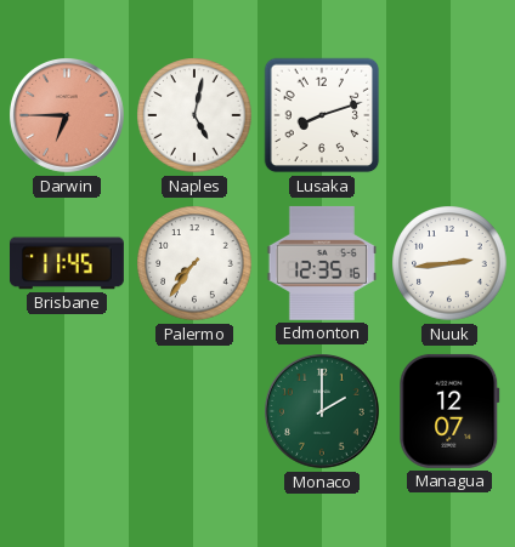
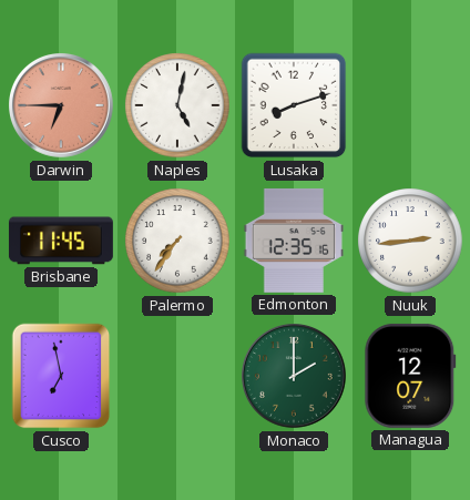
Cusco: none -> 6:58 (61, 376)
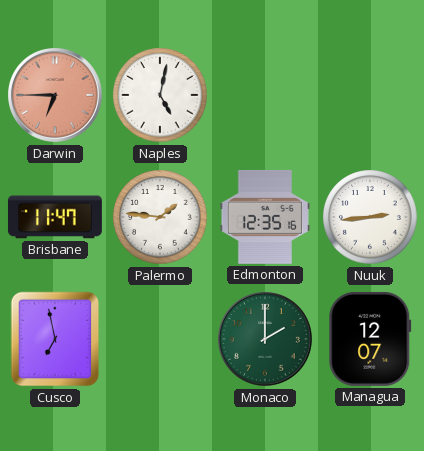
Lusaka: 8:12 -> none (294, 105)
Brisbane: 11:45 -> 11:47 (55, 217)
Palermo: 7:36 -> 1:46 (160, 217)
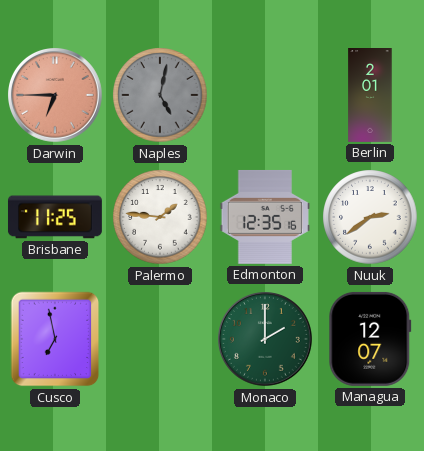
Naples dial: white -> grey (160, 95)
Berlin: none -> 2:01 (370, 96)
Brisbane: 11:47 -> 11:25 (55, 217)
Nuuk: 2:44 -> 2:39 (370, 217)
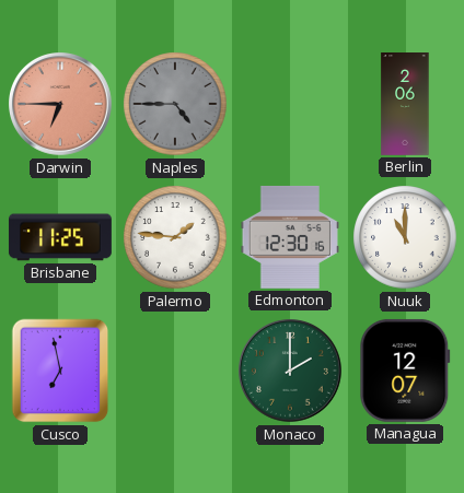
Naples: 5:02 -> 4:45 (175, 104)
Berlin: 2:01 -> 2:06 (405, 105)
Edmonton: 12:35 -> 12:30 (290, 237)
Nuuk: 2:39 -> 11:00 (405, 237)
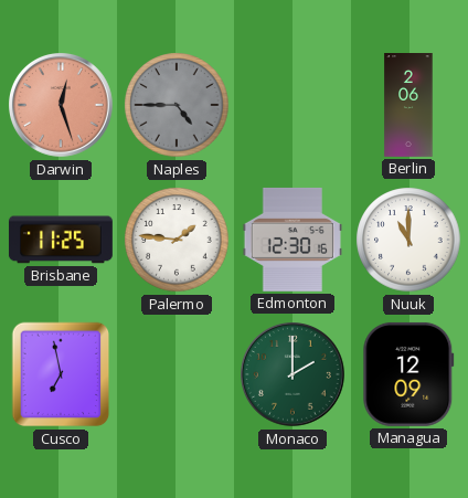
Darwin: 6:45 -> 12:27 (62, 106)
Managua: 12:07 -> 12:09 (408, 374)
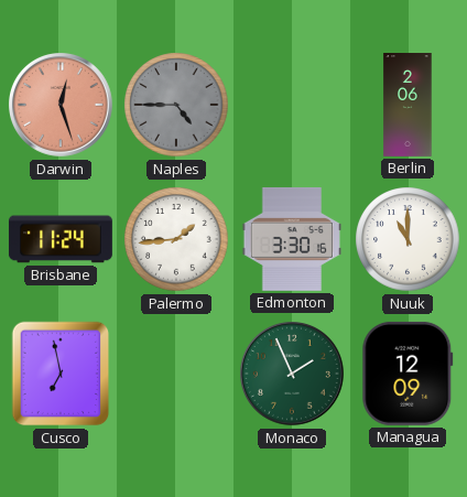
Brisbane: 11:25 -> 11:24 (61, 239)
Palermo: 1:46 -> 1:44 (176, 239)
Edmonton: 12:30 -> 3:30 (292, 239)
Monaco: 2:00 -> 1:56 (293, 375)
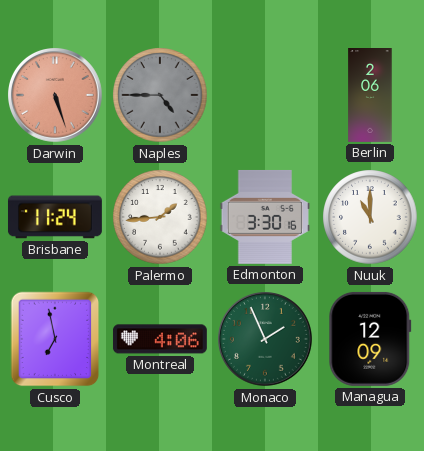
Darwin: 12:27 -> 5:27 (56, 96)
Montreal: none -> 4:06 (160, 339)
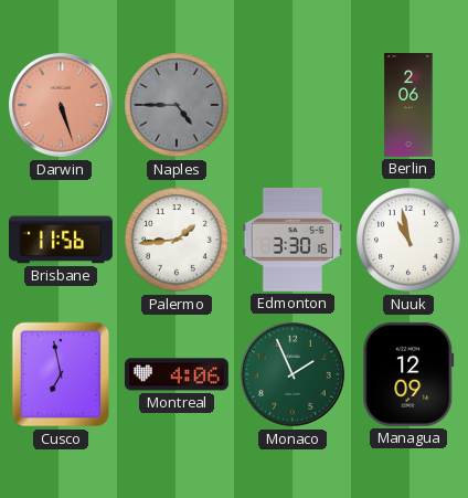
Brisbane: 11:24 -> 11:56 (61, 240)
Nuuk: 11:00 -> 10:58 (408, 240)
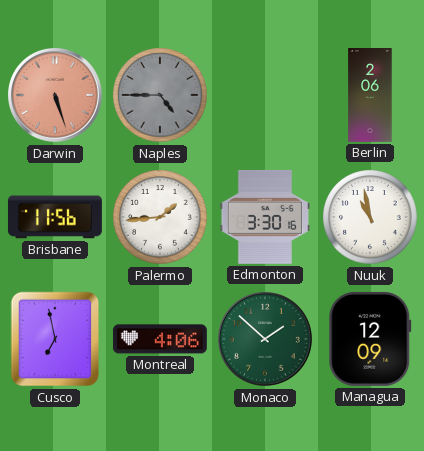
Monaco: 1:56 -> 1:52 (266, 340)
